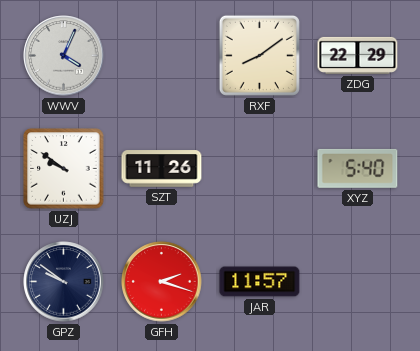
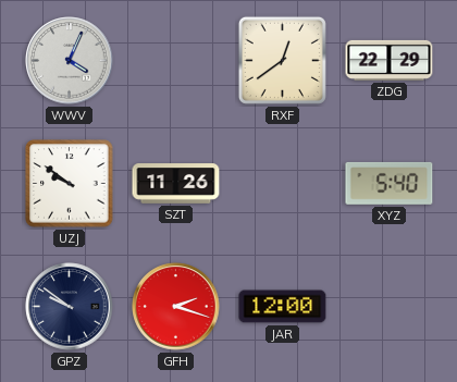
RXF: 8:09 -> 12:39 (282, 60)
JAR: 11:57 -> 12:00 (283, 307)
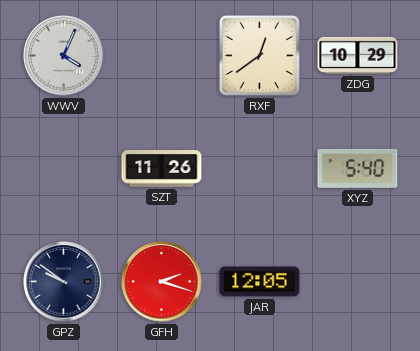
ZDG: 22:29 -> 10:29 (358, 55)
UZJ: 9:51 -> none (70, 184)
JAR: 12:00 -> 12:05 (260, 282)
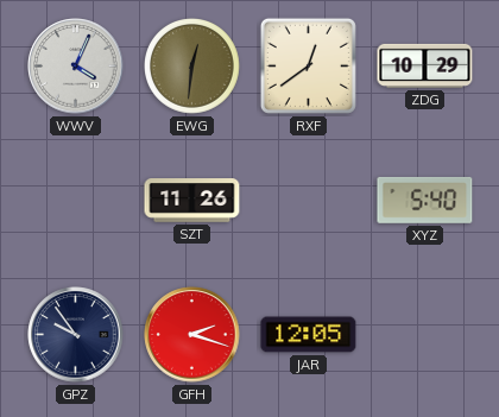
EWG: none -> 12:31 (192, 67)
GPZ: 9:51 -> 9:54 (76, 335)
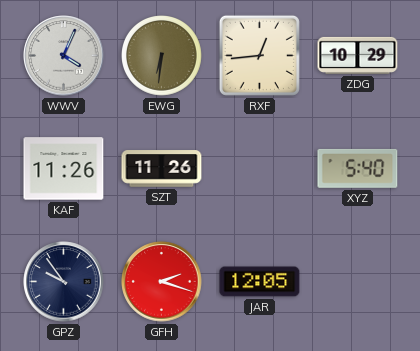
EWG: 12:31 -> 6:31 (162, 56)
RXF: 12:39 -> 12:44 (259, 55)
KAF: none -> 11:26 (64, 169)
